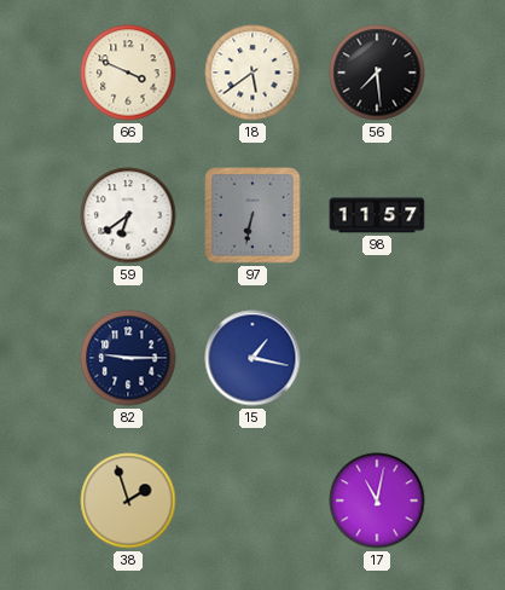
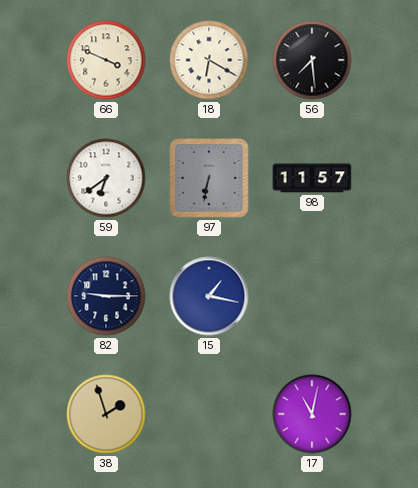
18: 5:39 -> 6:20 (209, 60)
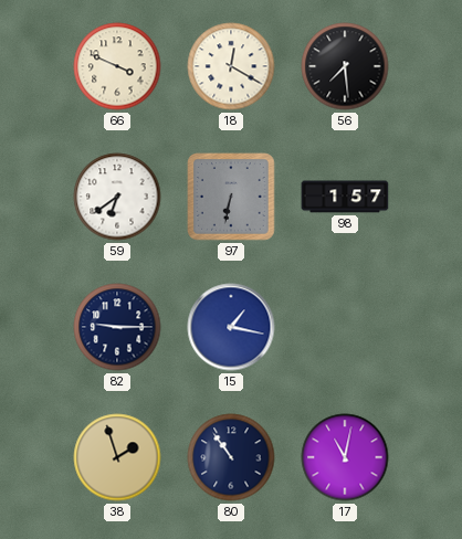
18: 6:20 -> 12:20 (231, 66)
98: 11:57 -> 1:57 (345, 197)
80: none -> 10:54 (231, 457)
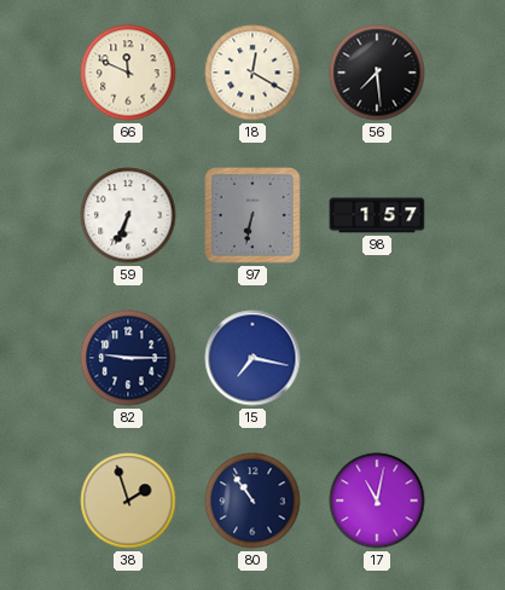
66: 3:49 -> 11:49 (128, 73)
59: 6:39 -> 6:34 (128, 215)
15: 1:17 -> 7:17 (252, 358)
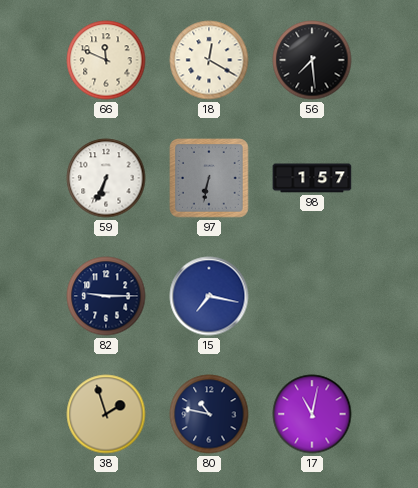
80: 10:54 -> 10:47 (209, 414)
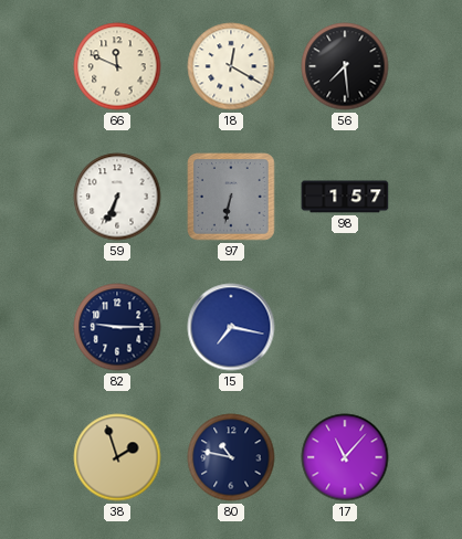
17: 11:02 -> 11:07 (345, 457)
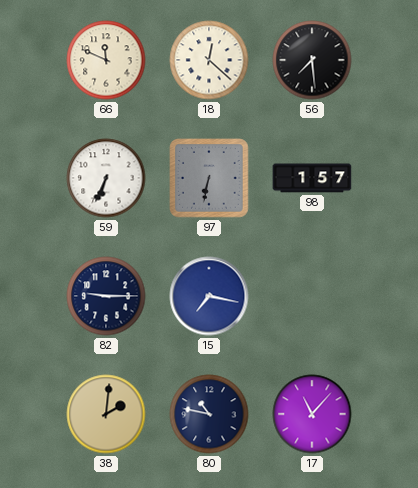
18: 12:20 -> 12:22 (209, 60)
38: 1:57 -> 2:01 (106, 414)
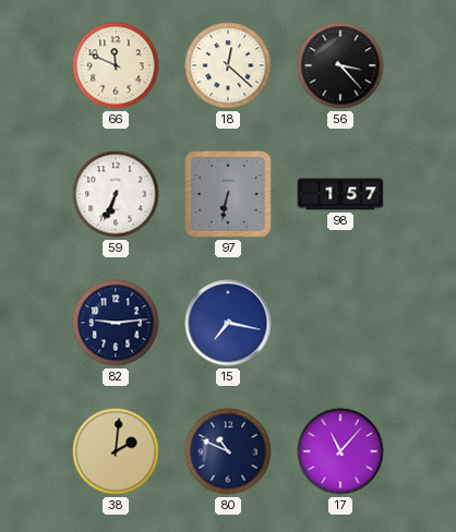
56: 7:29 -> 3:23 (340, 65)
82: 9:15 -> 9:14 (116, 323)
80: 10:47 -> 10:49 (228, 451)
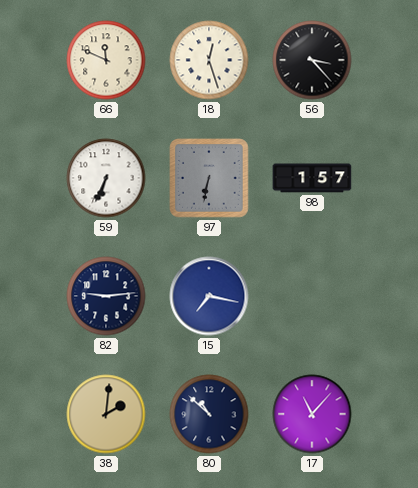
18: 12:22 -> 12:27 (209, 60)
80: 10:49 -> 10:52 (209, 414)
